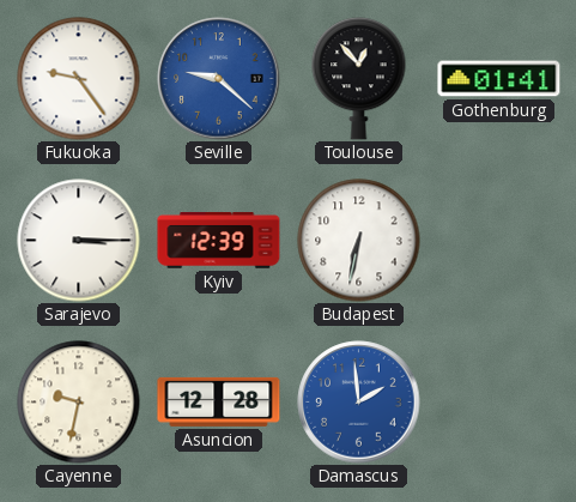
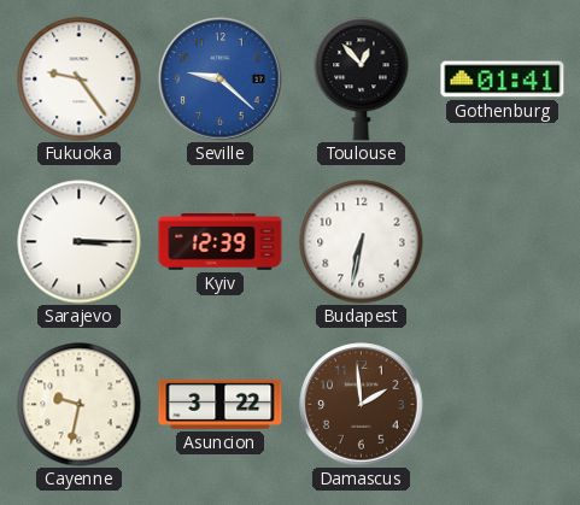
Asuncion: 12:28 -> 3:22 (221, 404)
Damascus dial: blue -> brown (362, 405)
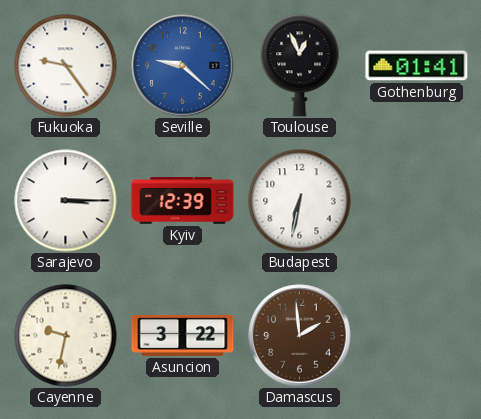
Toulouse: 12:53 -> 12:56 (300, 66)
